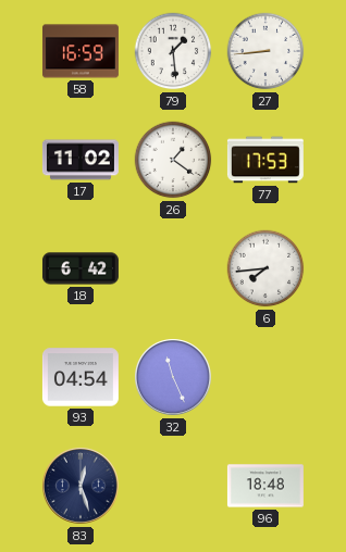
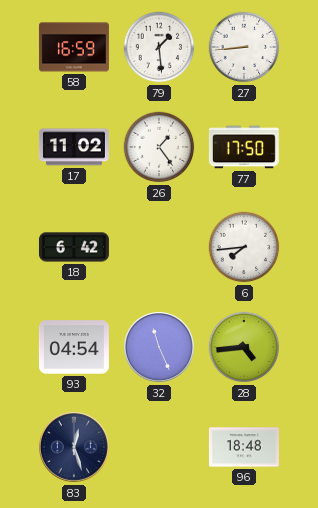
26: 1:21 -> 1:24 (159, 147)
77: 17:53 -> 17:50 (244, 147)
28: none -> 4:44 (244, 347)
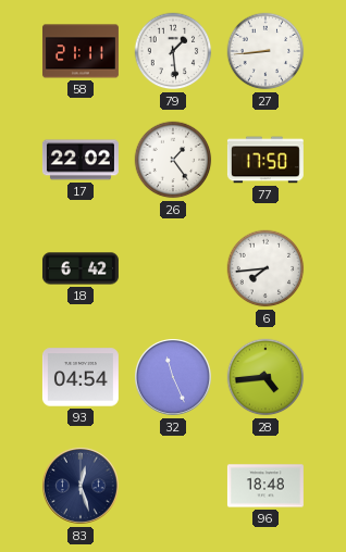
58: 16:59 -> 21:11 (81, 51)
17: 11:02 -> 22:02 (81, 160)
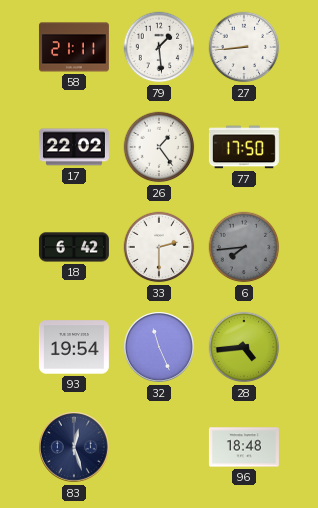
33: none -> 2:30 (159, 247)
6 dial: white -> grey (244, 247)
93: 04:54 -> 19:54 (74, 347)
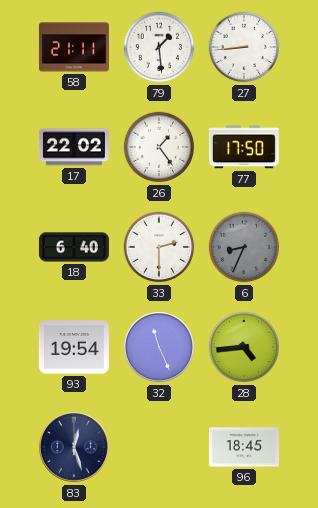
18: 6:42 -> 6:40 (74, 247)
6: 7:44 -> 8:34 (244, 247)
96: 18:48 -> 18:45 (244, 447)
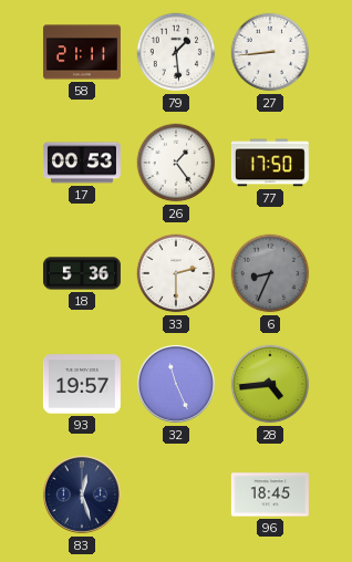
17: 22:02 -> 00:53 (82, 163)
18: 6:40 -> 5:36 (82, 273)
93: 19:54 -> 19:57 (82, 384)
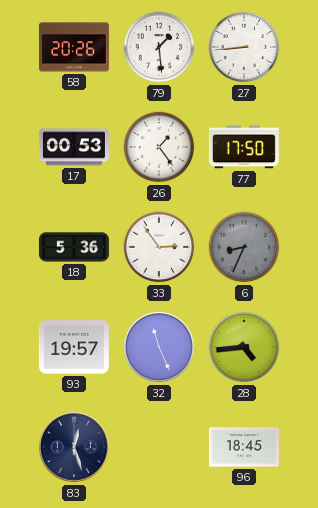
58: 21:11 -> 20:26 (74, 47)
33: 2:30 -> 2:54 (159, 247)
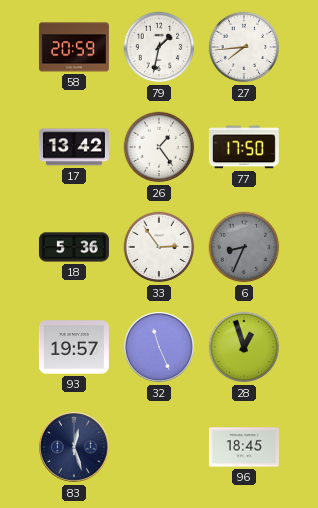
58: 20:26 -> 20:59 (74, 47)
79: 1:29 -> 1:32 (159, 47)
27: 8:44 -> 7:44 (244, 47)
17: 00:53 -> 13:42 (74, 147)
28: 4:44 -> 12:57 (244, 347)
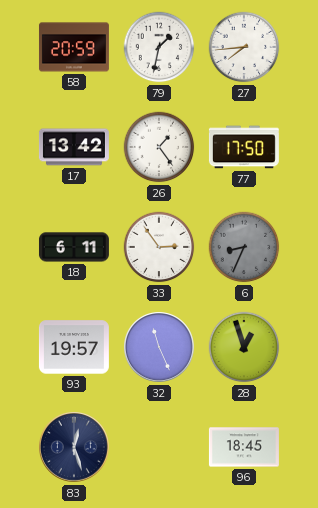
18: 5:36 -> 6:11 (74, 247)
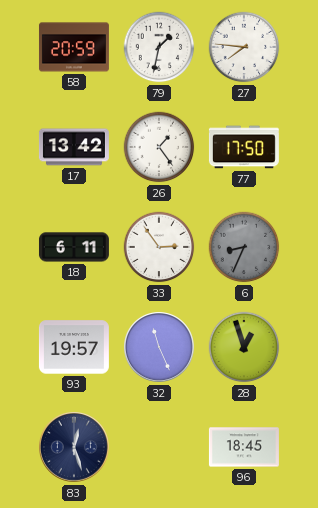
27: 7:44 -> 7:46 (244, 47)
